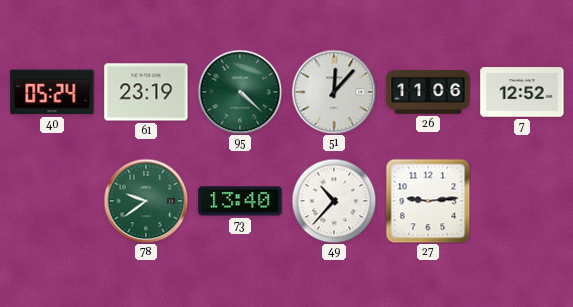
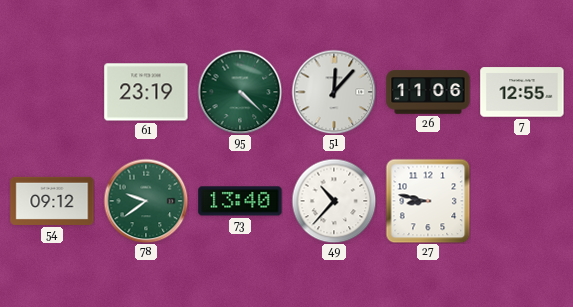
40: 05:24 -> none (52, 92)
7: 12:52 -> 12:55 (522, 92)
54: none -> 09:12 (52, 201)
27: 9:14 -> 8:47 (428, 201)
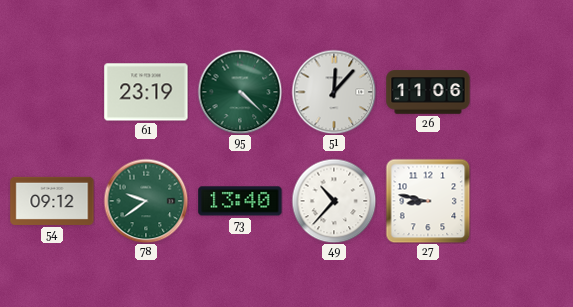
7: 12:55 -> none (522, 92)
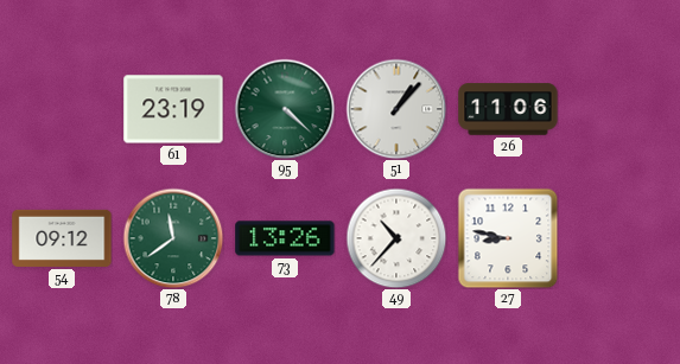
51: 12:07 -> 1:07 (396, 109)
78: 9:39 -> 11:39 (173, 238)
73: 13:40 -> 13:26 (285, 238)
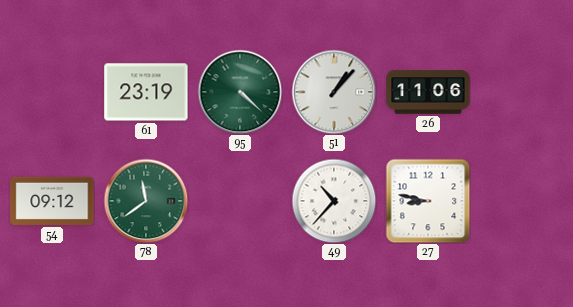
73: 13:26 -> none (285, 238)
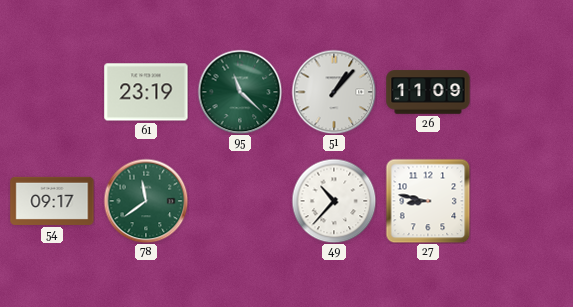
95: 4:22 -> 11:22 (240, 92)
26: 11:06 -> 11:09 (428, 92)
54: 09:12 -> 09:17 (52, 201)
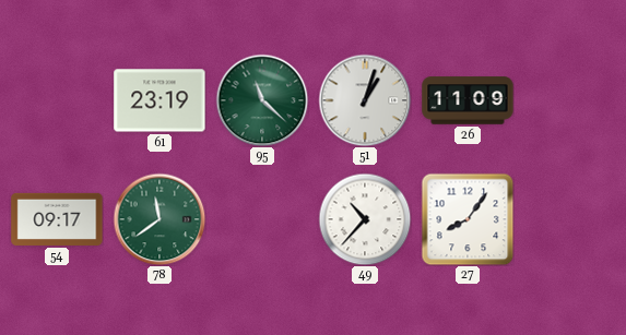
51: 1:07 -> 1:03 (365, 100)
27: 8:47 -> 8:06 (468, 219)
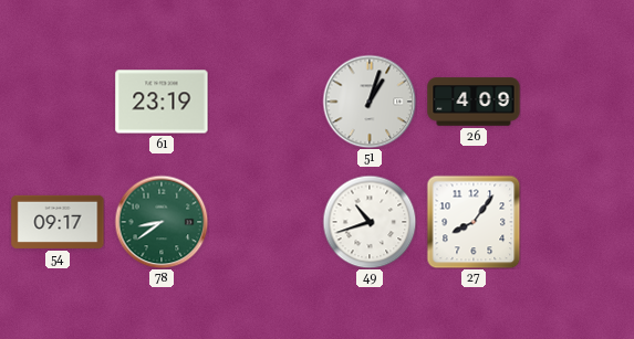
95: 11:22 -> none (262, 100)
26: 11:09 -> 4:09 (474, 102)
78: 11:39 -> 8:39 (162, 222)
49: 10:37 -> 10:42 (370, 222)
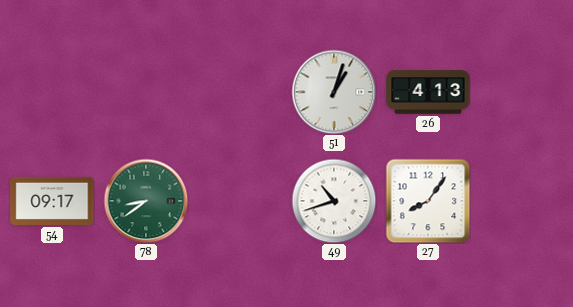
61: 23:19 -> none (162, 102)
26: 4:09 -> 4:13 (428, 92)
